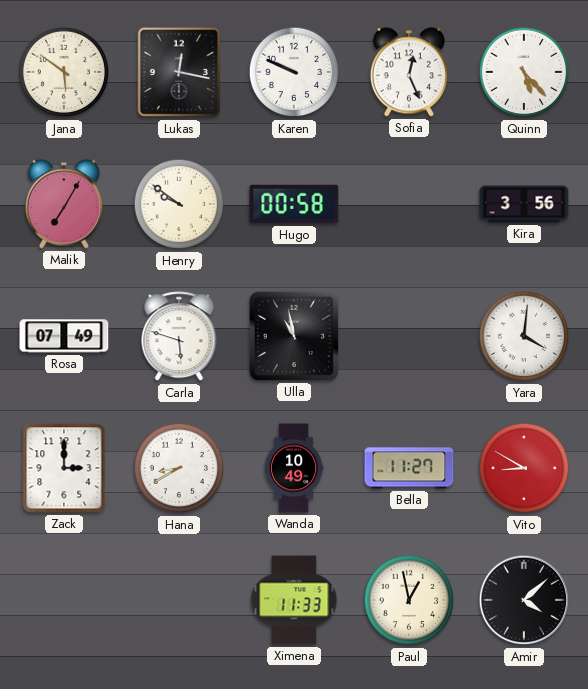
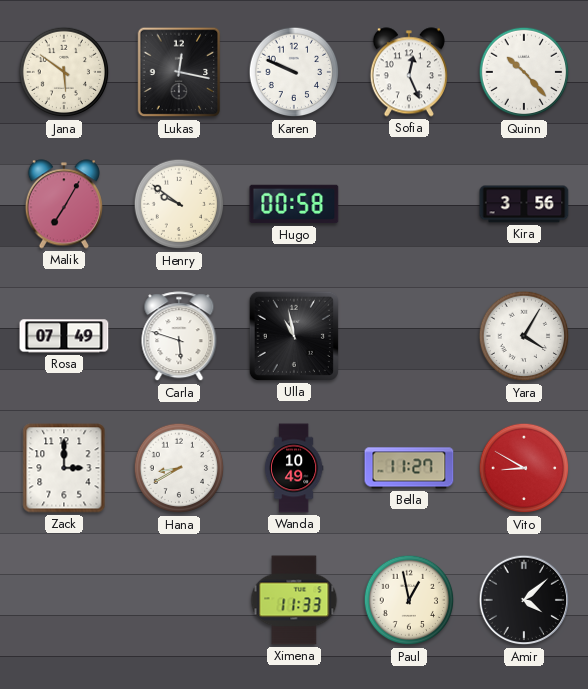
Quinn: 5:23 -> 10:23 (524, 72)
Yara: 4:01 -> 4:05 (524, 336)
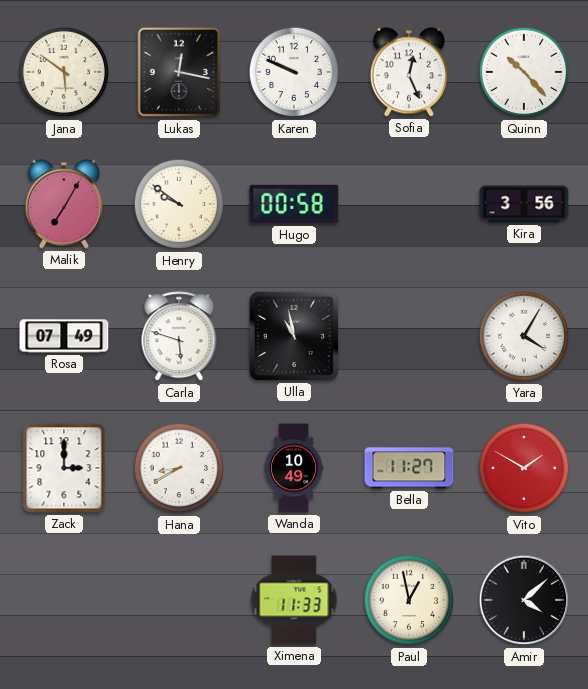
Vito: 8:50 -> 1:50 (524, 468)
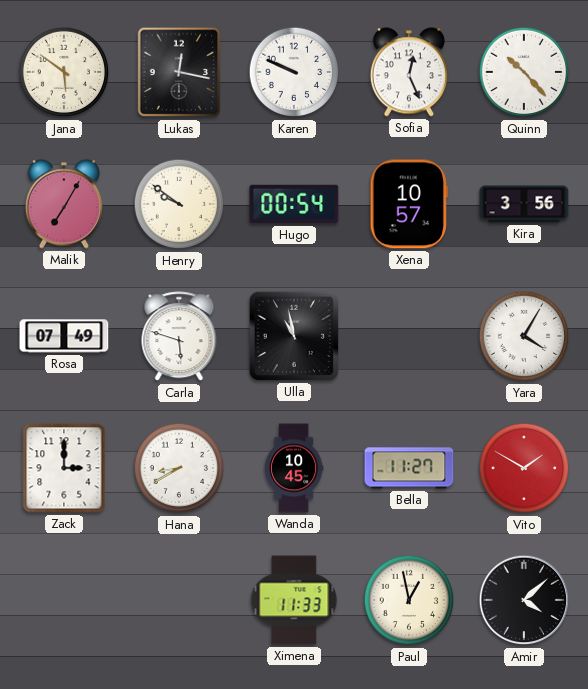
Hugo: 00:58 -> 00:54 (294, 204)
Xena: none -> 10:57 (409, 204)
Wanda: 10:49 -> 10:45 (294, 468)
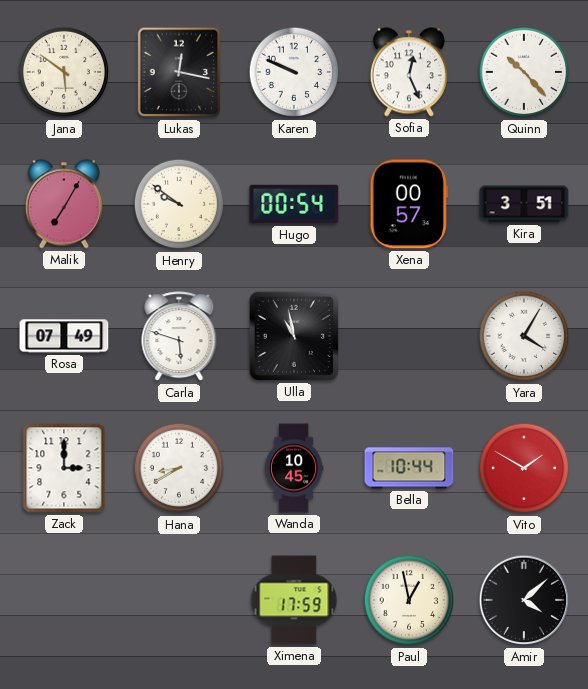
Xena: 10:57 -> 00:57 (409, 204)
Kira: 3:56 -> 3:51 (524, 204)
Bella: 11:27 -> 10:44 (409, 468)
Ximena: 11:33 -> 17:59 (294, 600)
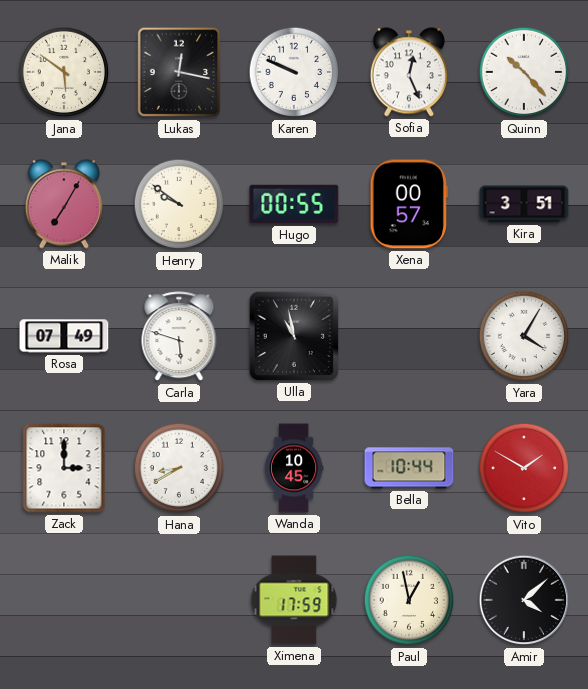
Hugo: 00:54 -> 00:55 (294, 204)
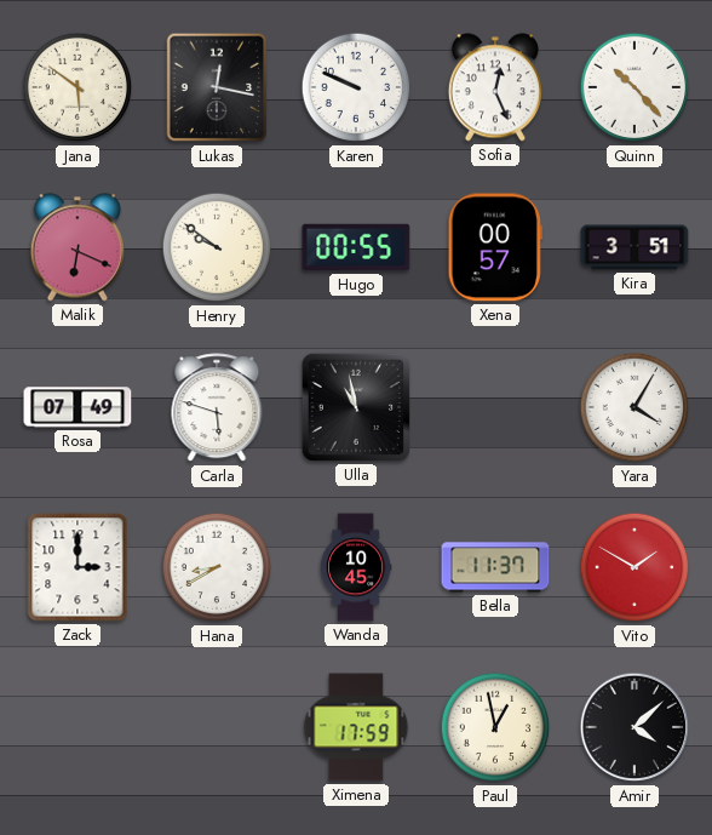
Malik: 7:05 -> 6:19 (77, 247)
Bella: 10:44 -> 11:37 (495, 567)
